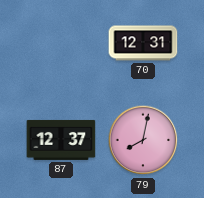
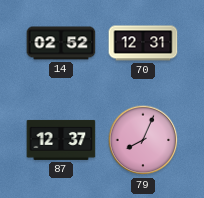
14: none -> 02:52 (61, 43)
79: 8:02 -> 8:04 (143, 140)
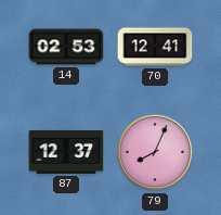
14: 02:52 -> 02:53 (66, 47)
70: 12:31 -> 12:41 (155, 47)
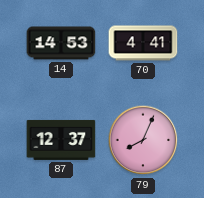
14: 02:53 -> 14:53 (61, 43)
70: 12:41 -> 4:41 (143, 43)
